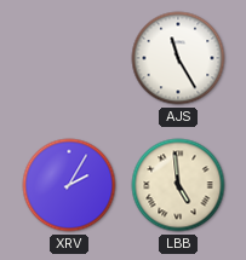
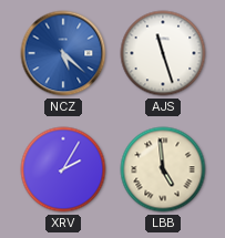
NCZ: none -> 5:22 (63, 53)
AJS: 11:25 -> 11:27 (163, 53)
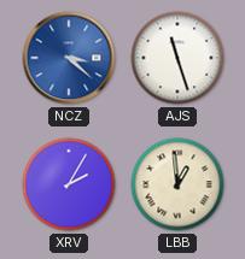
NCZ: 5:22 -> 3:22 (69, 58)
LBB: 4:59 -> 12:59 (177, 184)
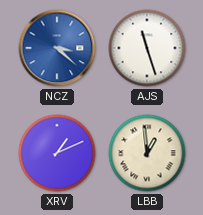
XRV: 2:05 -> 1:11 (57, 153)
